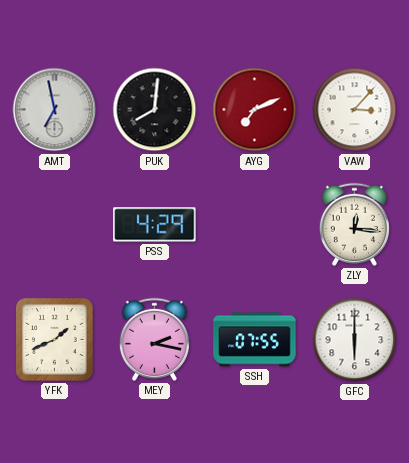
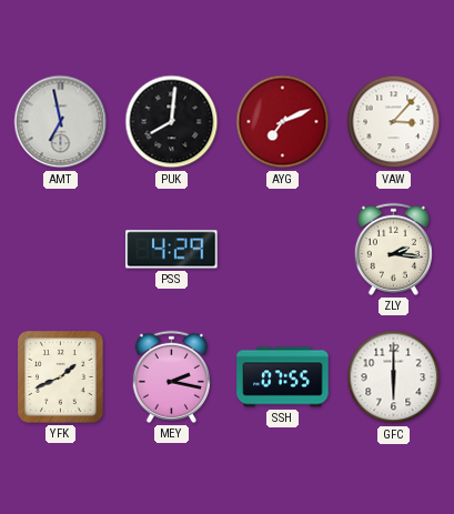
ZLY: 12:16 -> 2:16 (393, 249)
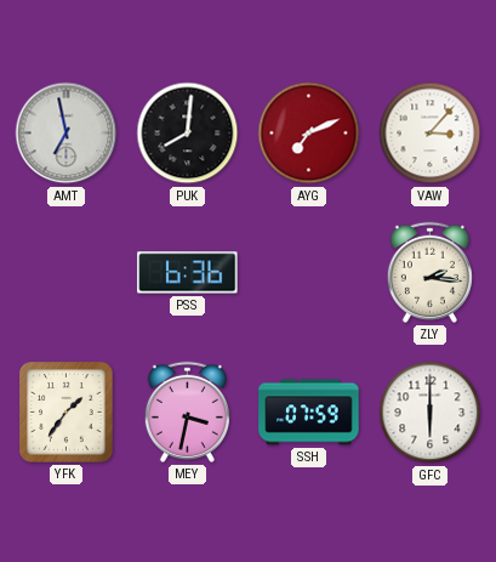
PSS: 4:29 -> 6:36 (188, 273)
YFK: 1:41 -> 1:36 (67, 413)
MEY: 2:17 -> 3:32 (187, 411)
SSH: 07:55 -> 07:59 (309, 413)
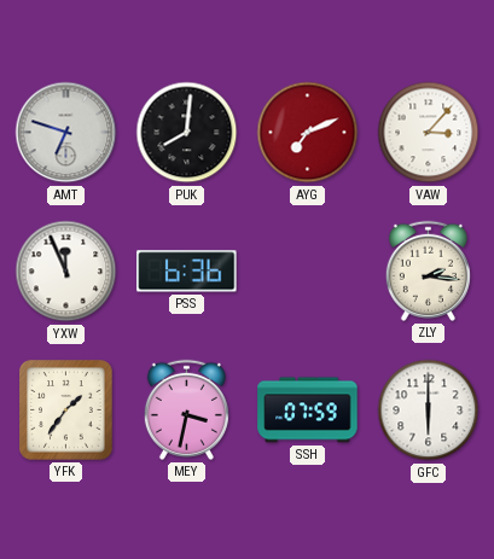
AMT: 6:58 -> 6:48 (66, 133)
YXW: none -> 11:56 (66, 272)
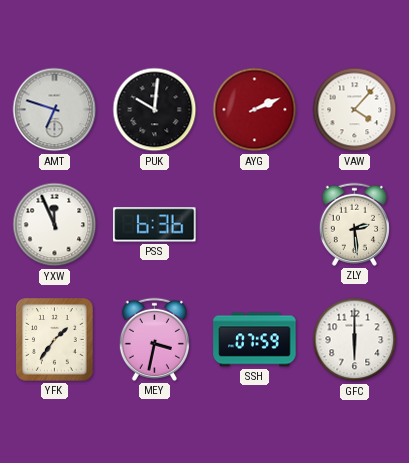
PUK: 8:01 -> 10:01 (155, 110)
AYG: 7:11 -> 2:11 (255, 110)
VAW: 3:07 -> 4:07 (355, 110)
ZLY: 2:16 -> 2:29 (354, 224)
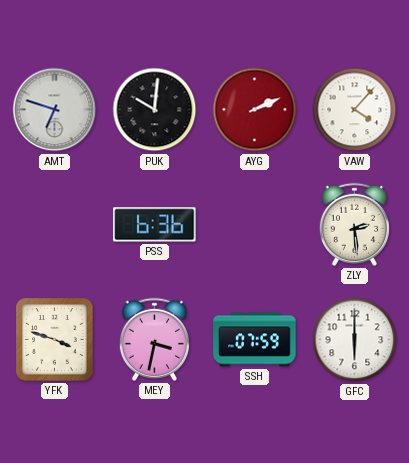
YXW: 11:56 -> none (55, 225)
YFK: 1:36 -> 3:48 (55, 340)
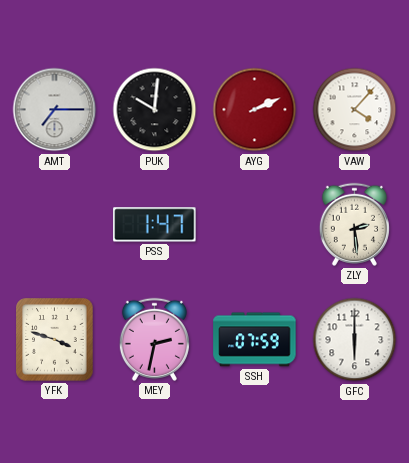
AMT: 6:48 -> 7:15 (55, 110)
PSS: 6:36 -> 1:47 (155, 225)
MEY: 3:32 -> 2:32 (154, 339)
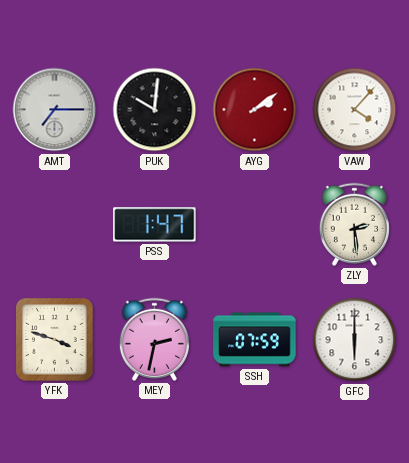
AYG: 2:11 -> 2:09 (255, 110)
